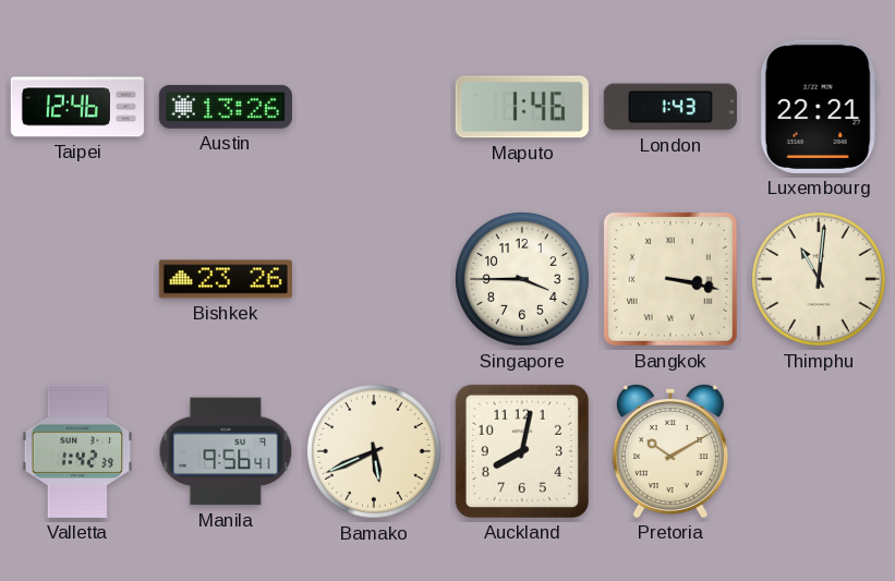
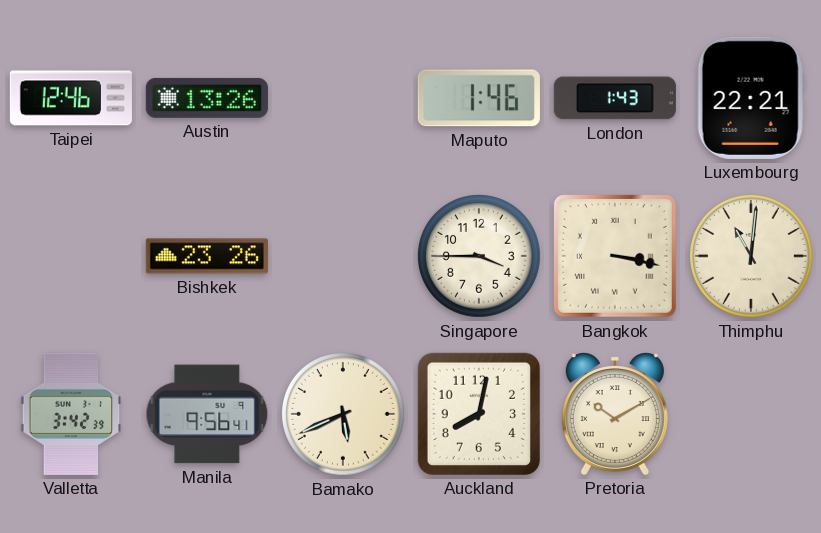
Valletta: 1:42 -> 3:42 (71, 414)
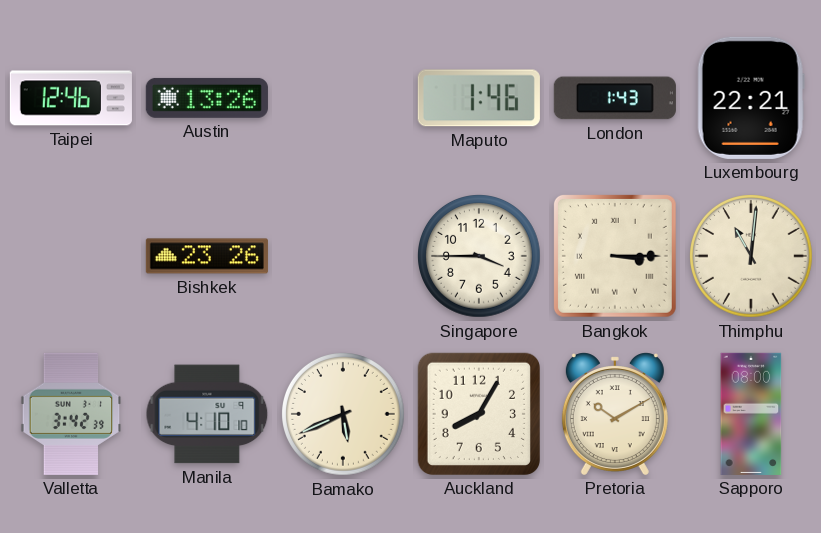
Bangkok: 3:17 -> 3:15 (615, 256)
Manila: 9:56 -> 4:10 (207, 414)
Auckland: 8:02 -> 8:05 (479, 414)
Sapporo: none -> 08:00 (751, 414)
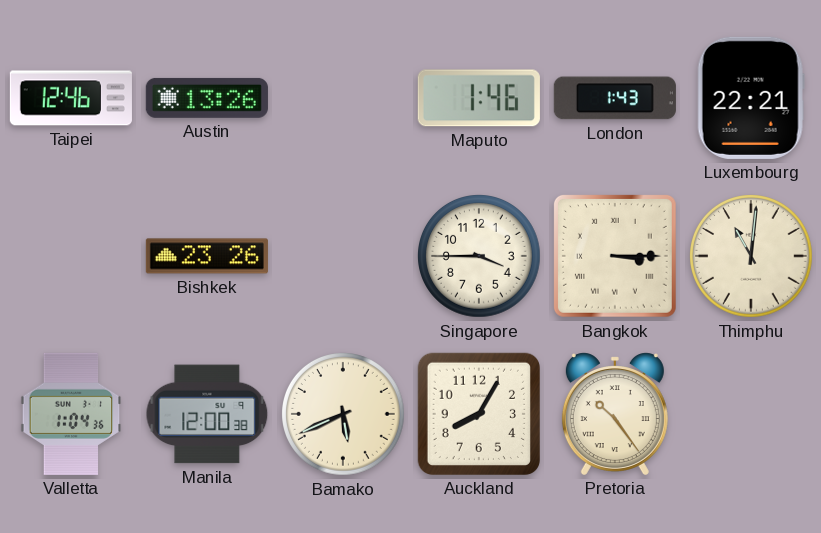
Valletta: 3:42 -> 1:04 (71, 414)
Manila: 4:10 -> 12:00 (207, 414)
Pretoria: 10:10 -> 10:24 (615, 414)
Sapporo: 08:00 -> none (751, 414)
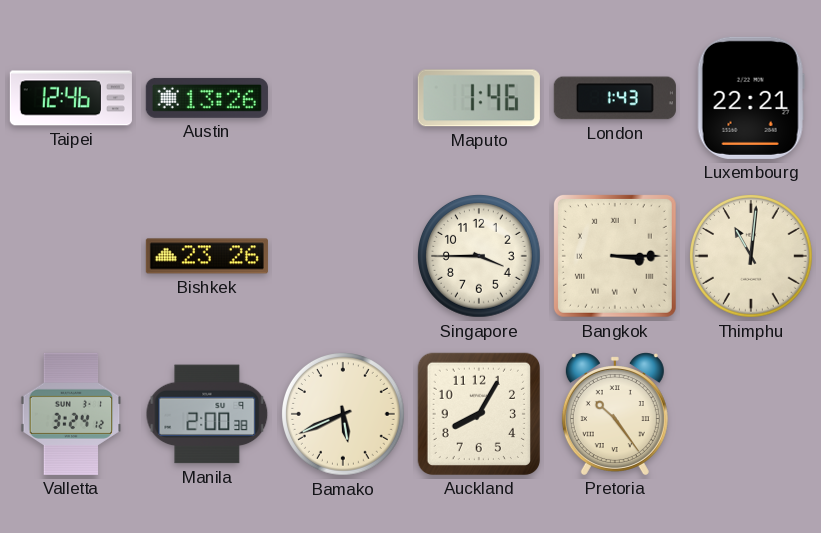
Valletta: 1:04 -> 3:24 (71, 414)
Manila: 12:00 -> 2:00 (207, 414)
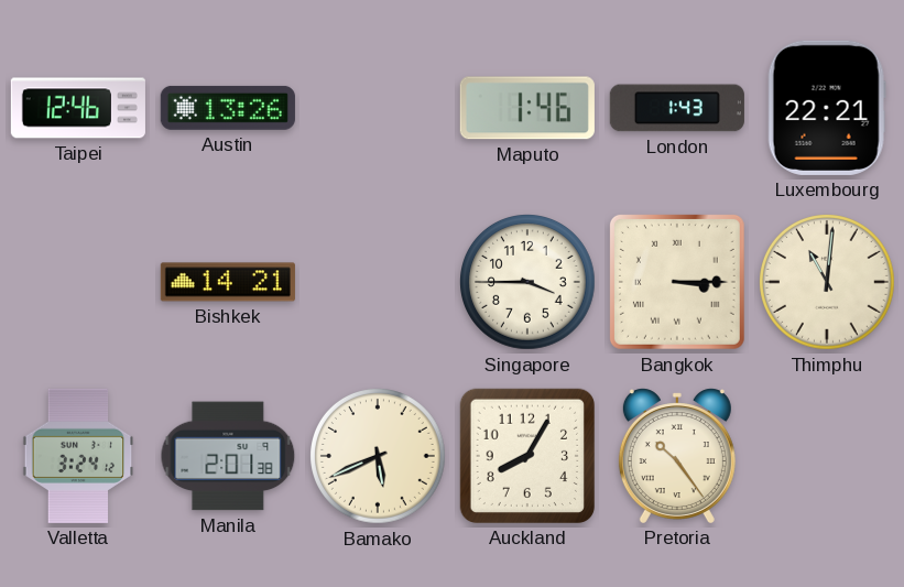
Bishkek: 23:26 -> 14:21 (228, 282)
Manila: 2:00 -> 2:01 (228, 456)
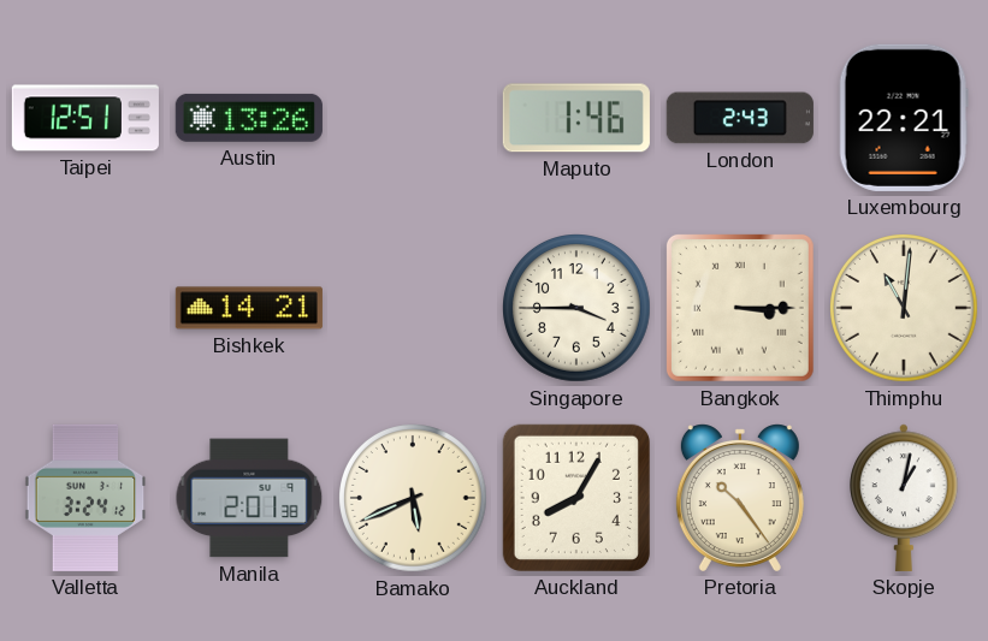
Taipei: 12:46 -> 12:51 (85, 118)
London: 1:43 -> 2:43 (740, 118)
Skopje: none -> 1:02 (904, 498)
